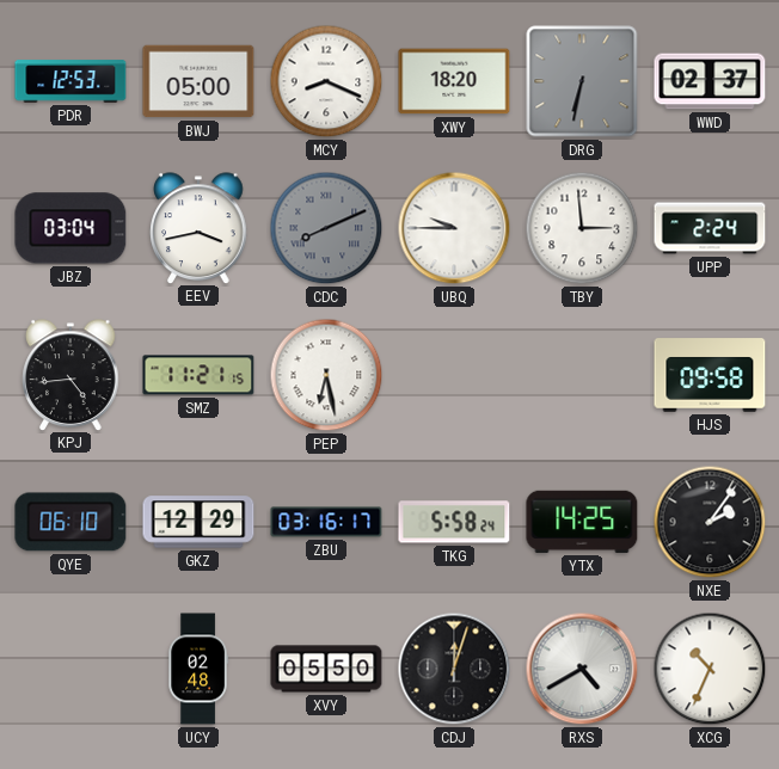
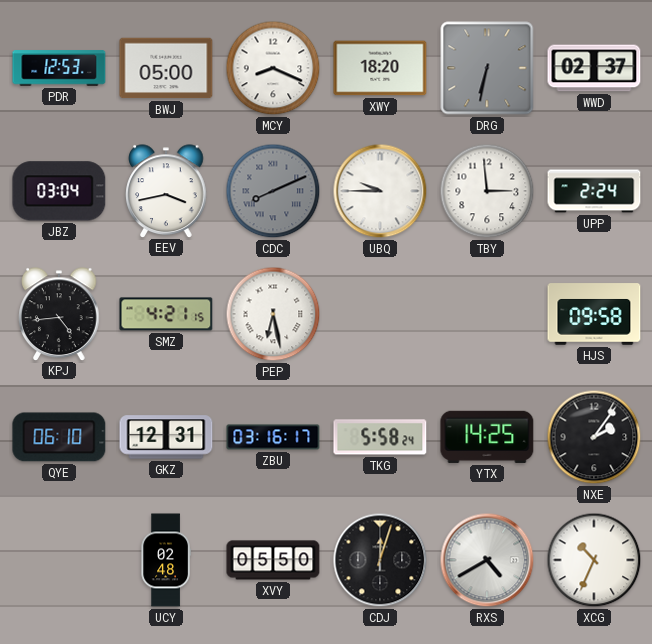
SMZ: 11:21 -> 4:21 (166, 314)
GKZ: 12:29 -> 12:31 (166, 437)
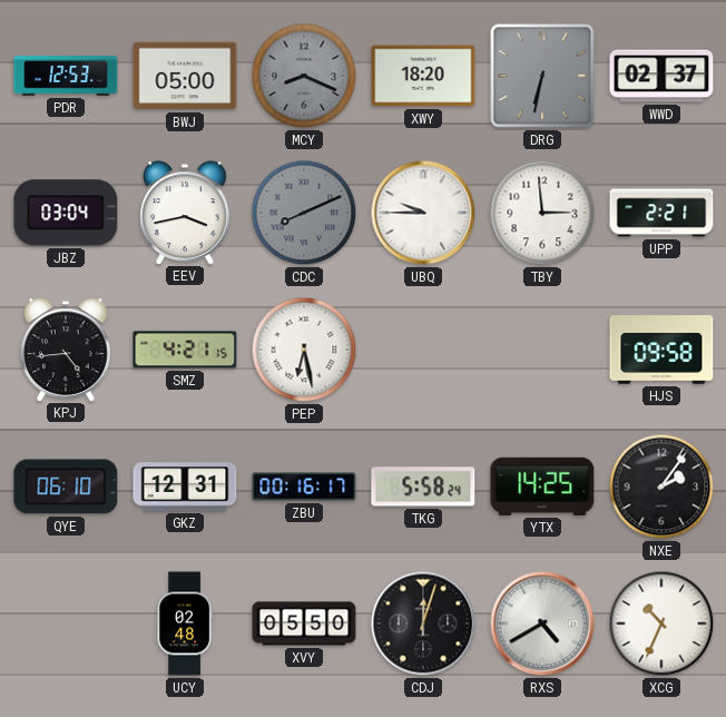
MCY dial: white -> grey (304, 76)
UPP: 2:24 -> 2:21 (661, 213)
ZBU: 03:16 -> 00:16 (304, 487)
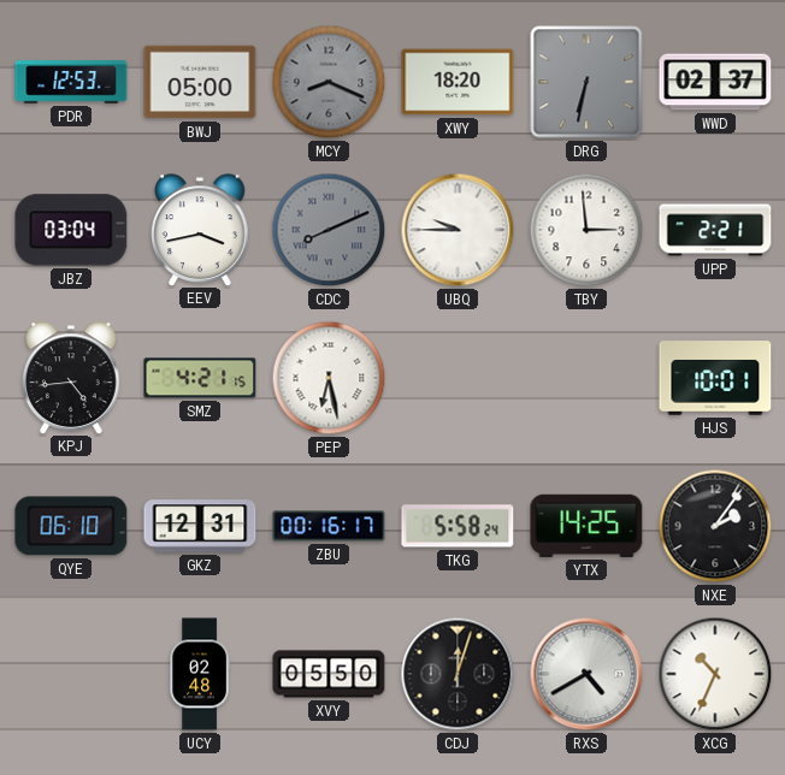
HJS: 09:58 -> 10:01 (715, 378)
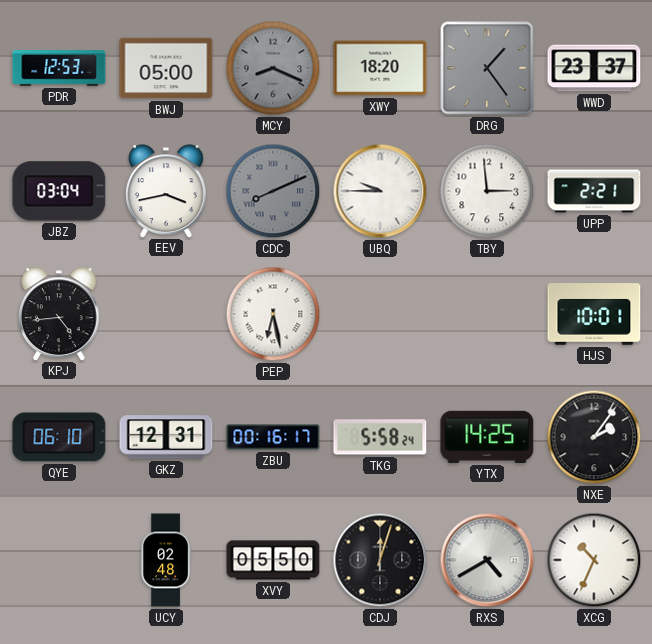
DRG: 6:32 -> 1:24 (487, 68)
WWD: 02:37 -> 23:37 (594, 68)
SMZ: 4:21 -> none (200, 378)
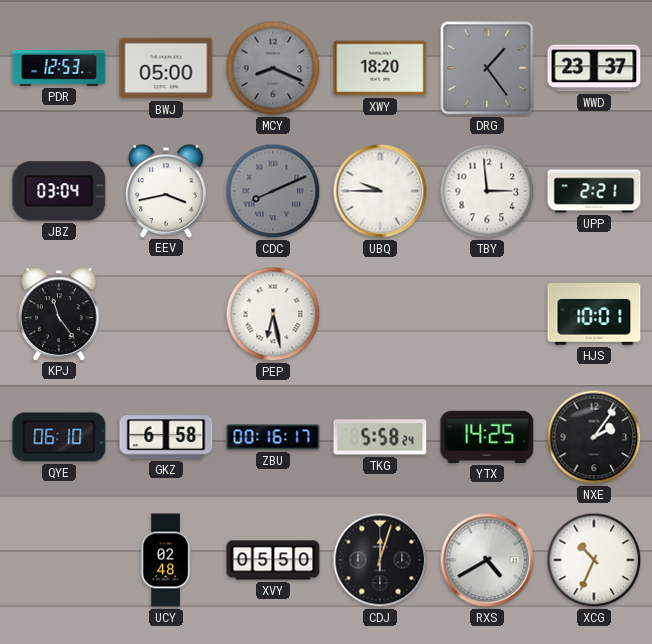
KPJ: 4:44 -> 11:24 (59, 314)
GKZ: 12:31 -> 6:58 (166, 437)
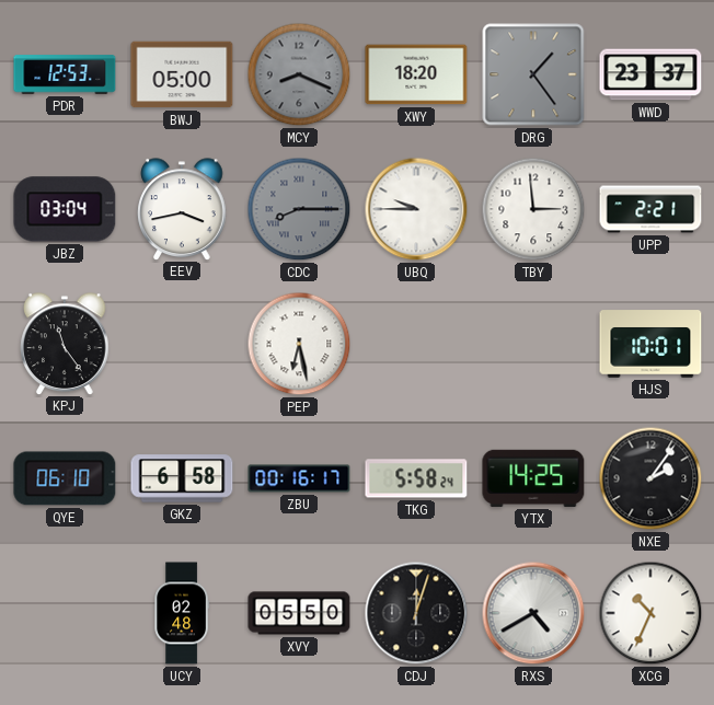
CDC: 8:11 -> 8:15 (299, 209)
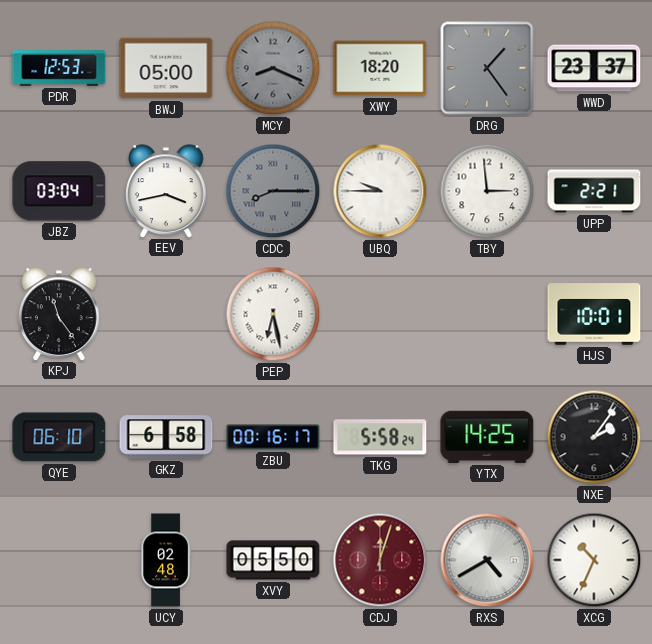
CDJ dial: black -> burgundy (380, 560)
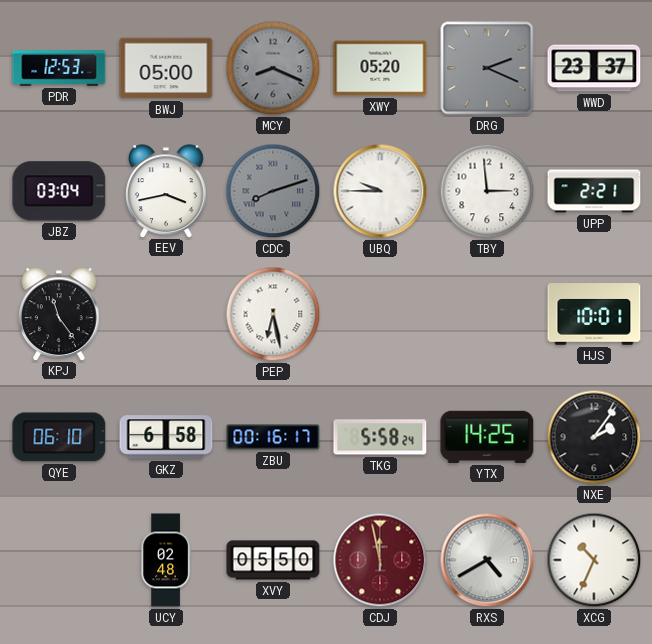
XWY: 18:20 -> 05:20 (380, 68)
DRG: 1:24 -> 2:19 (487, 68)
CDC: 8:15 -> 8:12 (273, 191)
CDJ: 12:03 -> 11:58 (380, 560)
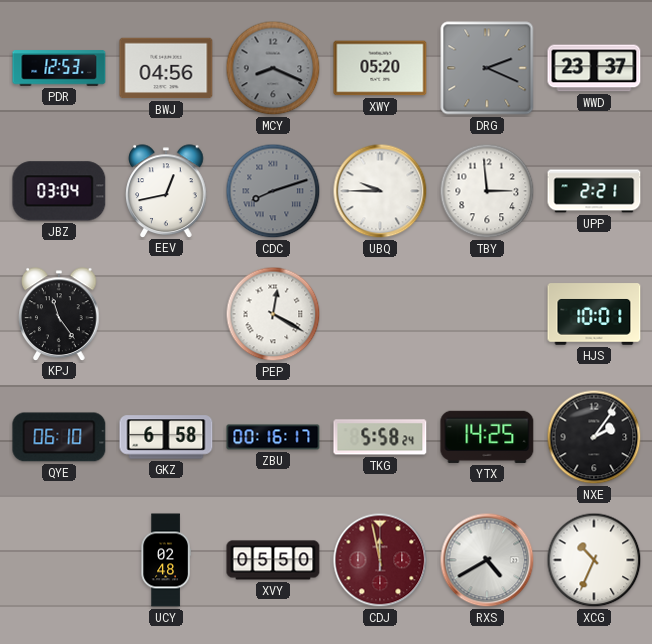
BWJ: 05:00 -> 04:56 (166, 68)
EEV: 3:43 -> 12:43 (166, 191)
PEP: 6:28 -> 12:20 (273, 314)
